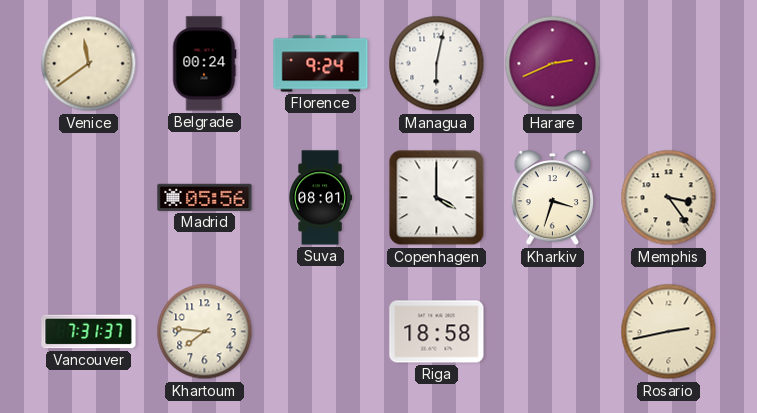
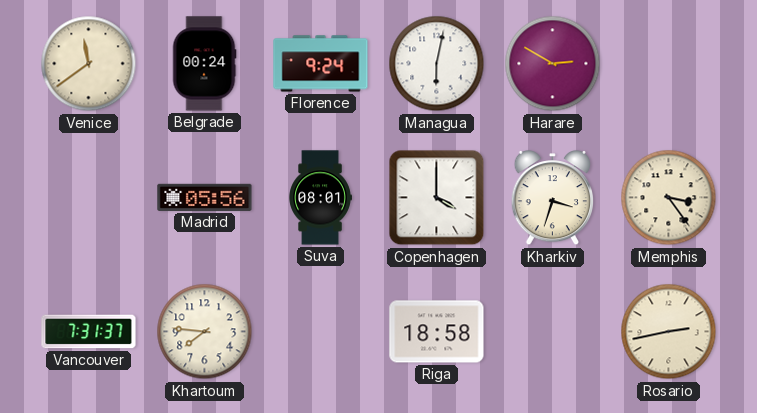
Harare: 2:41 -> 2:50 (553, 64)
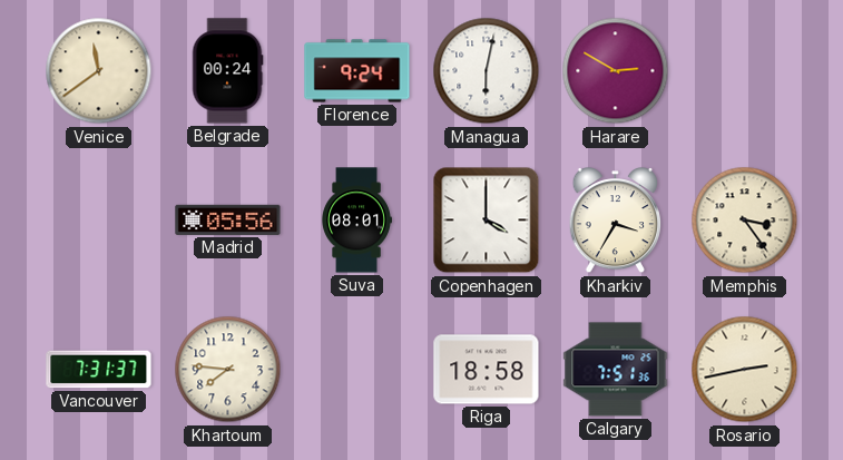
Kharkiv: 3:33 -> 3:35 (616, 222)
Calgary: none -> 7:51 (616, 370)
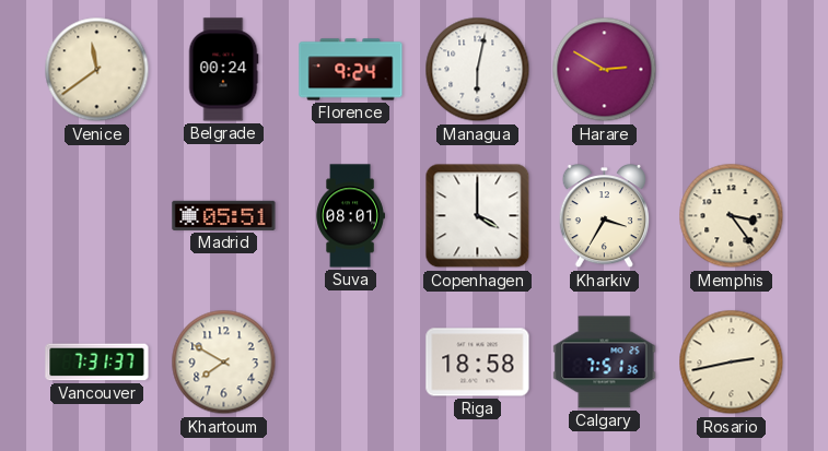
Madrid: 05:56 -> 05:51 (224, 215)
Khartoum: 7:46 -> 7:50 (224, 363)
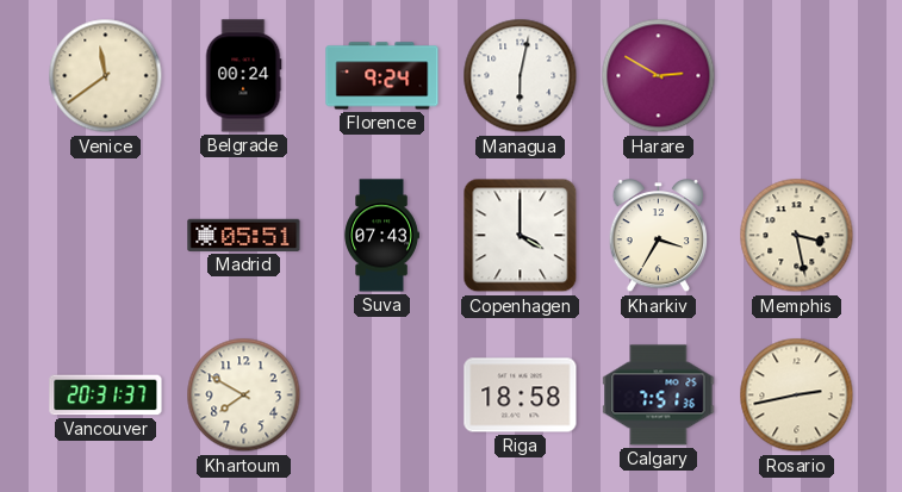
Suva: 08:01 -> 07:43 (381, 236)
Memphis: 3:24 -> 3:28 (797, 236)
Vancouver: 7:31 -> 20:31 (106, 396)
